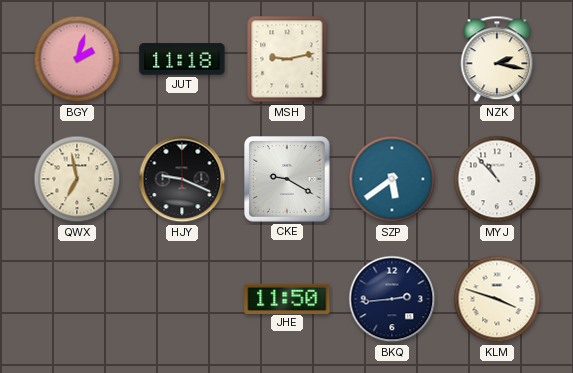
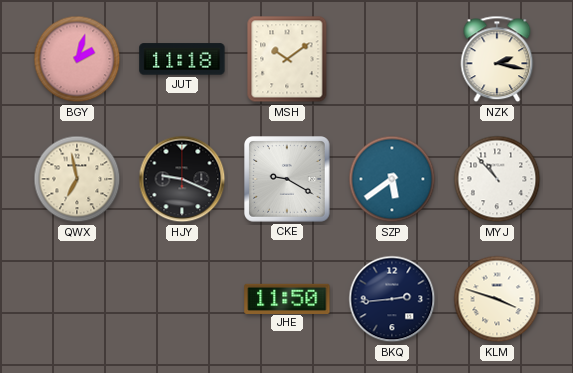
MSH: 9:13 -> 10:09 (287, 59)
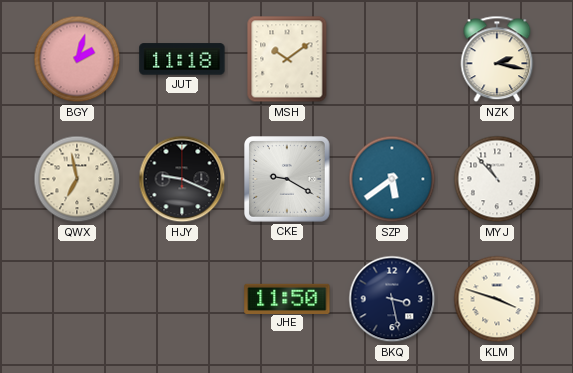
BKQ: 2:44 -> 3:28 (392, 299)
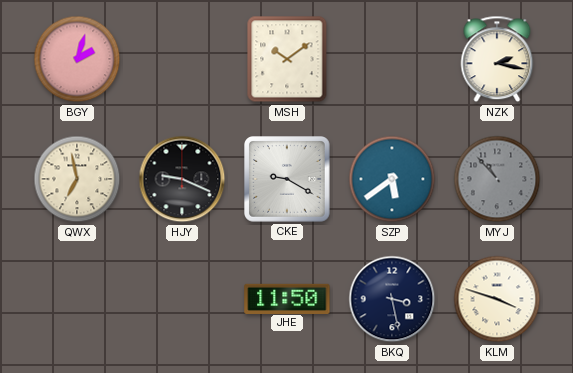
JUT: 11:18 -> none (182, 59)
MYJ dial: white -> grey (497, 179)
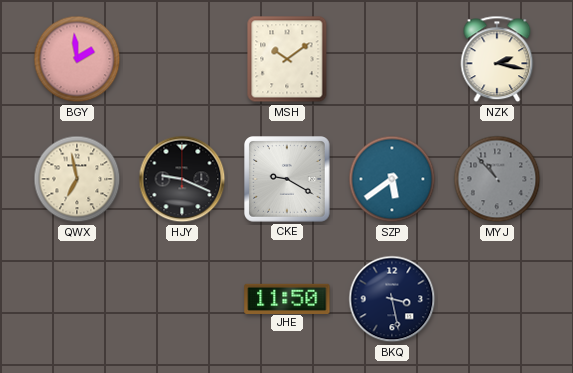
BGY: 2:03 -> 1:59 (77, 59)
KLM: 3:48 -> none (497, 299)
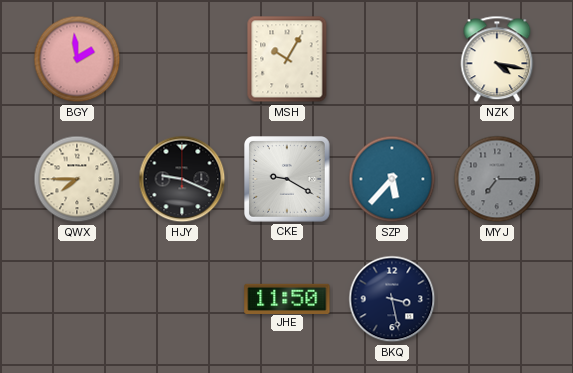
MSH: 10:09 -> 10:05 (287, 59)
NZK: 2:17 -> 4:17 (497, 59)
QWX: 6:58 -> 7:45 (77, 179)
SZP: 5:39 -> 5:37 (392, 179)
MYJ: 10:53 -> 7:15 (497, 179)
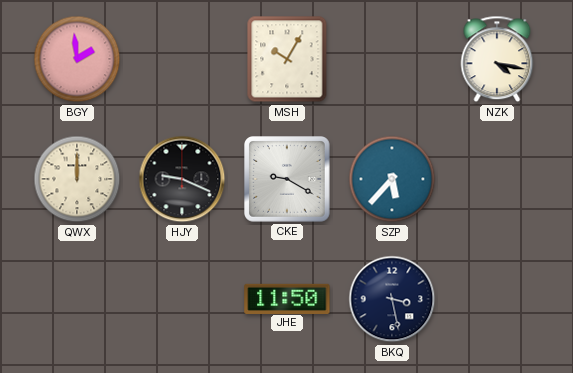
QWX: 7:45 -> 12:00 (77, 179)
MYJ: 7:15 -> none (497, 179)
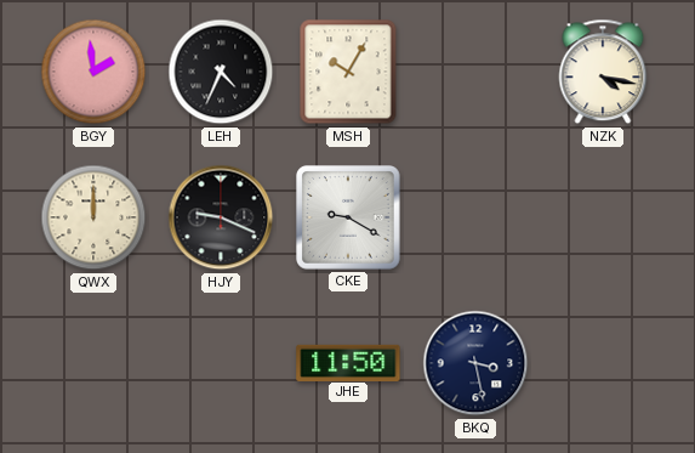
LEH: none -> 4:34 (221, 72)
SZP: 5:37 -> none (392, 179)
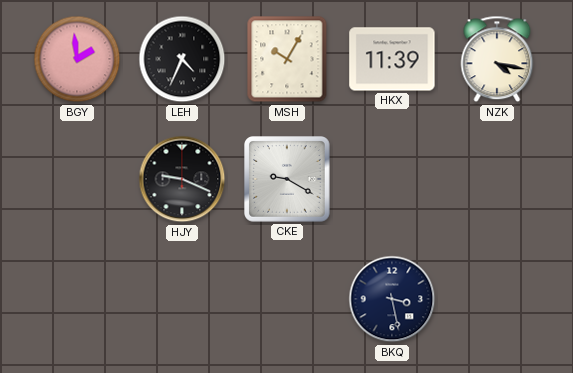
HKX: none -> 11:39 (392, 59)
QWX: 12:00 -> none (93, 217)
JHE: 11:50 -> none (348, 362)
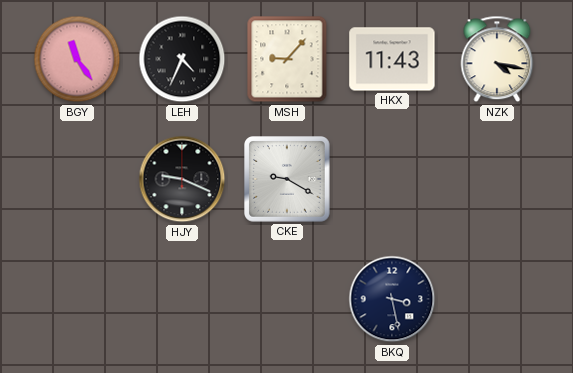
BGY: 1:59 -> 11:24 (77, 59)
MSH: 10:05 -> 9:07 (287, 59)
HKX: 11:39 -> 11:43 (392, 59)
